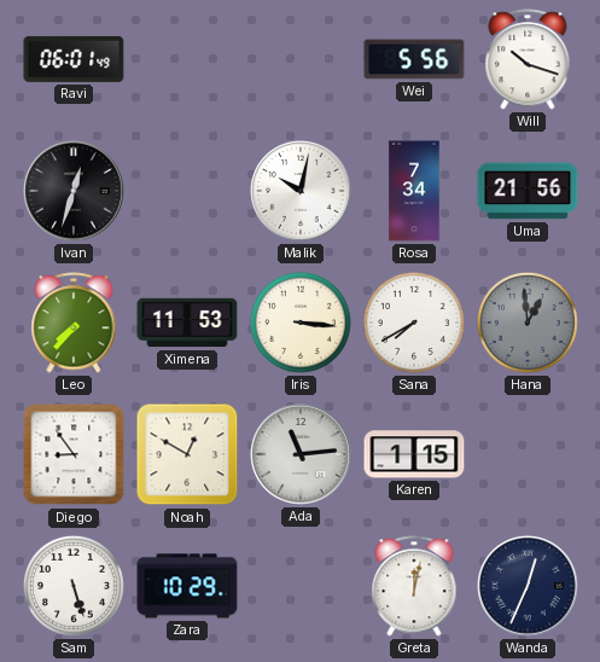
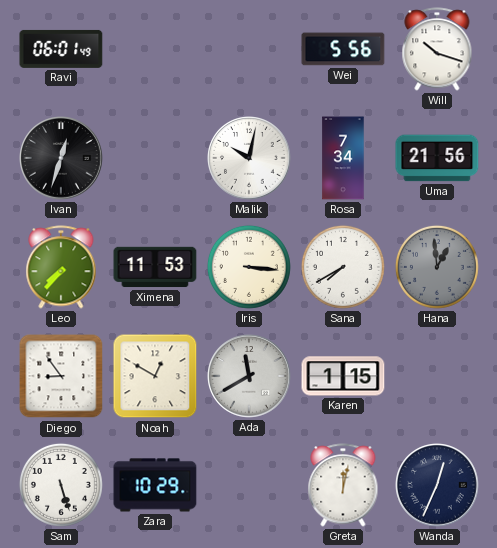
Ada: 11:14 -> 11:40 (250, 377)
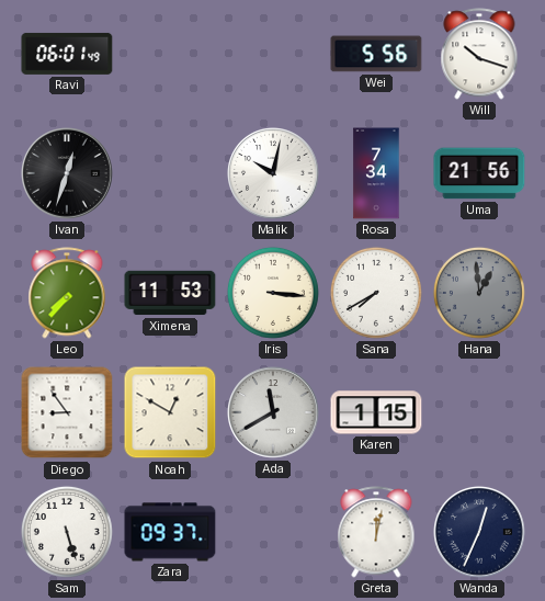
Zara: 10:29 -> 09:37 (170, 532)
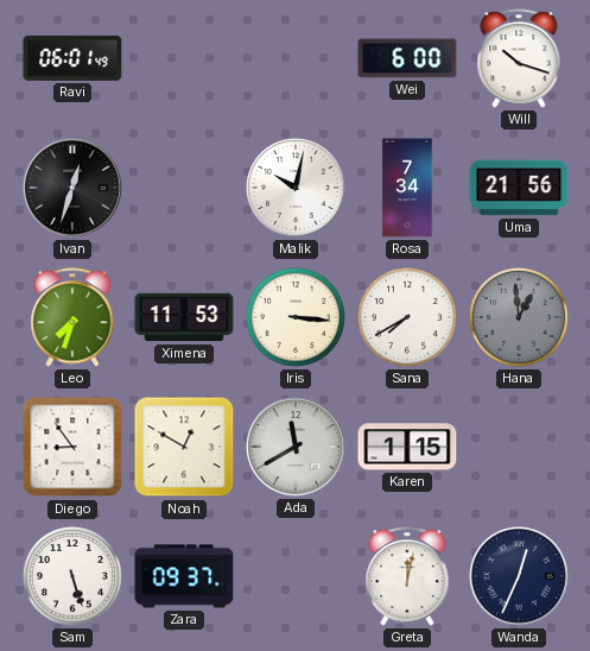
Wei: 5:56 -> 6:00 (407, 58)
Leo: 7:37 -> 7:33 (72, 317)
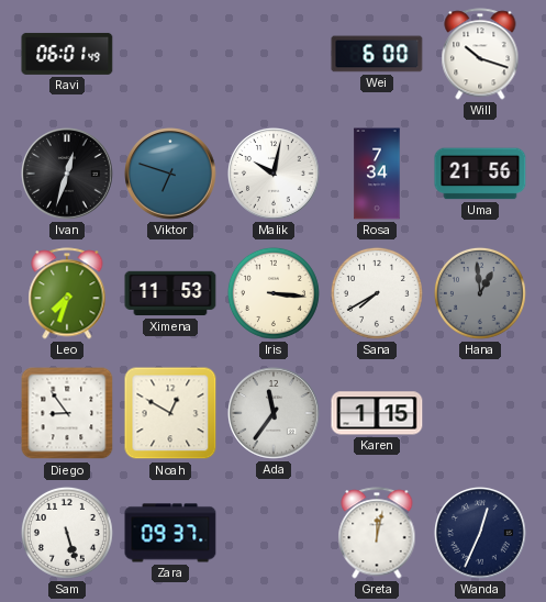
Viktor: none -> 6:48 (171, 175)
Ada: 11:40 -> 11:36 (275, 414)
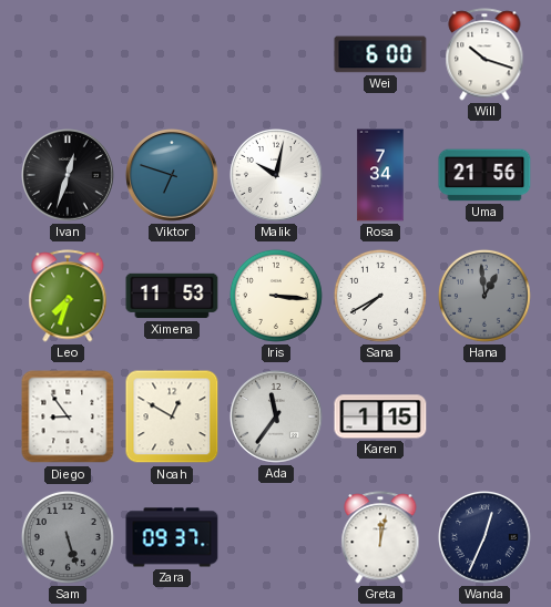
Ravi: 06:01 -> none (67, 54)
Sam dial: white -> grey (68, 537)
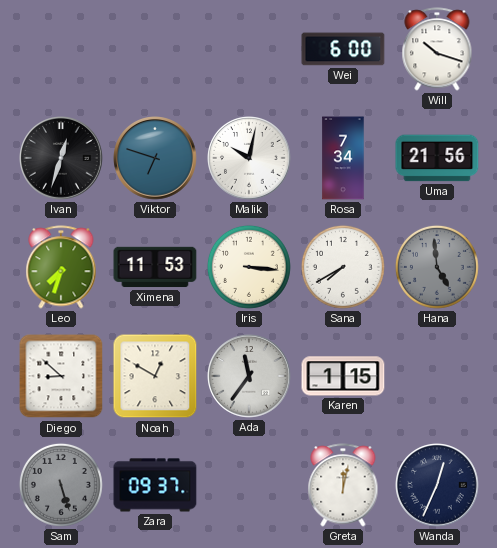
Hana: 12:59 -> 4:59 (437, 267)
Diego: 8:54 -> 8:52 (61, 376)
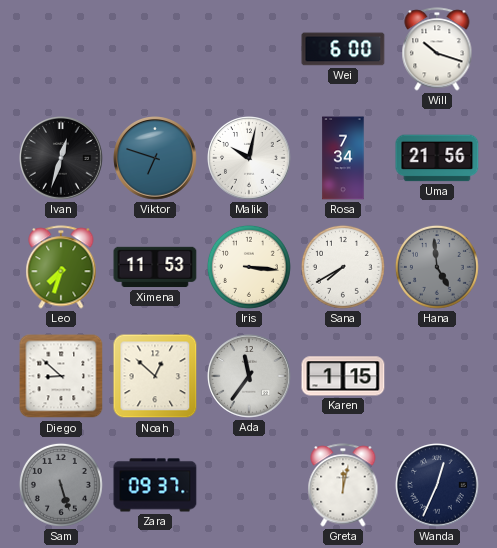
Noah: 12:50 -> 12:52 (155, 376)
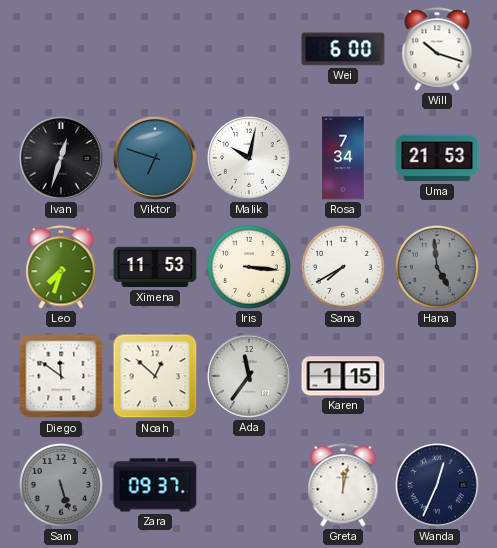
Uma: 21:56 -> 21:53 (437, 158)
Diego: 8:52 -> 11:51 (61, 376)
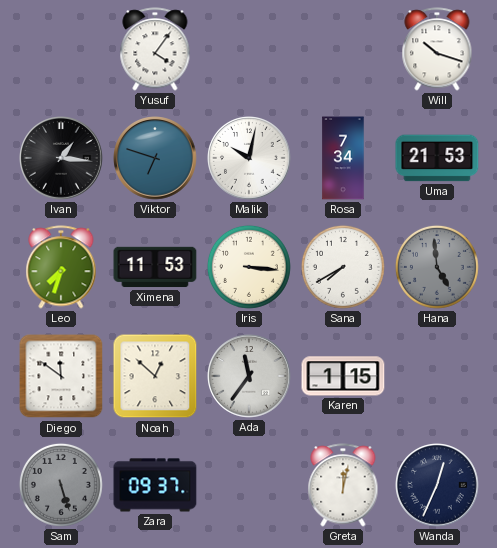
Yusuf: none -> 4:06 (155, 49)
Wei: 6:00 -> none (343, 49)
Ivan: 12:33 -> 1:16 (62, 159)
